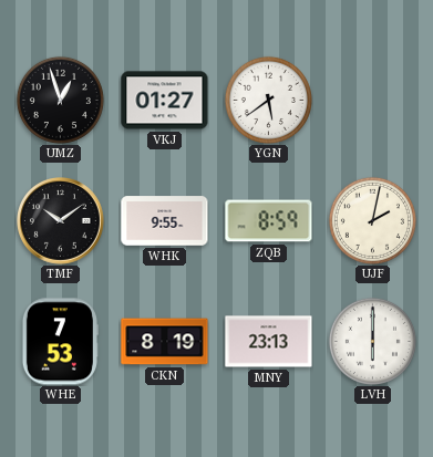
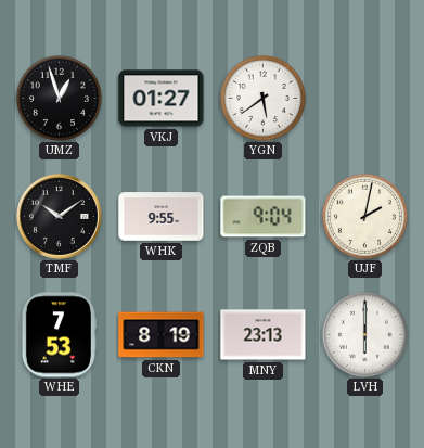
ZQB: 8:59 -> 9:04 (264, 217)
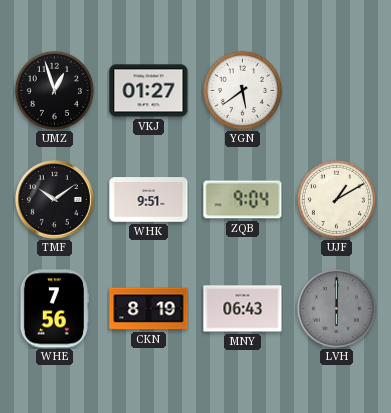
WHK: 9:55 -> 9:51 (149, 200)
UJF: 2:02 -> 1:10 (336, 199)
WHE: 7:53 -> 7:56 (54, 309)
MNY: 23:13 -> 06:43 (243, 309)
LVH dial: white -> grey (336, 308)
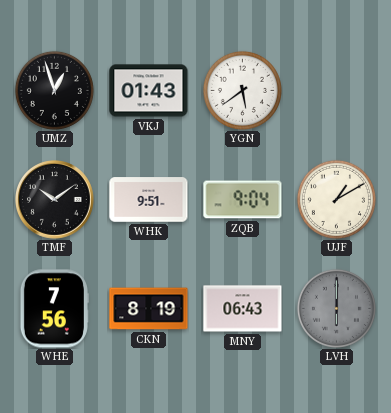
VKJ: 01:27 -> 01:43 (149, 91)
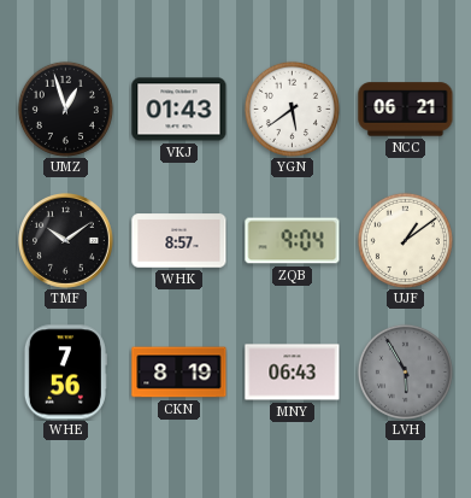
NCC: none -> 06:21 (406, 110)
WHK: 9:51 -> 8:57 (179, 241)
UJF: 1:10 -> 1:09 (405, 240)
LVH: 6:00 -> 5:55 (405, 371)
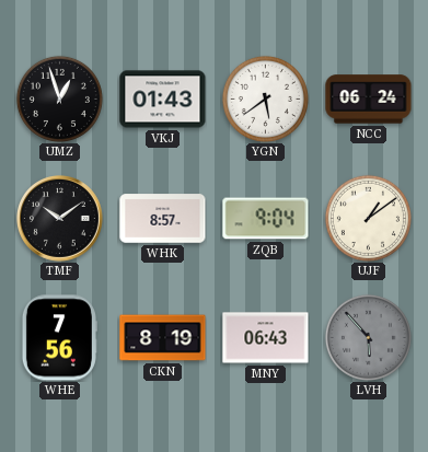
NCC: 06:21 -> 06:24 (369, 100)
LVH: 5:55 -> 5:53 (368, 337)
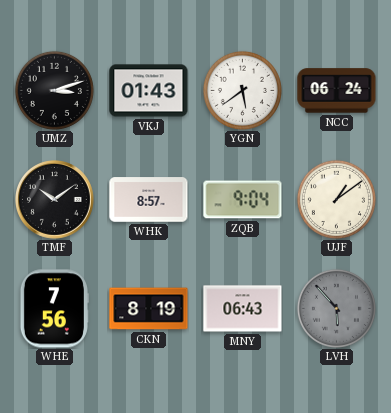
UMZ: 12:57 -> 3:12 (54, 90)
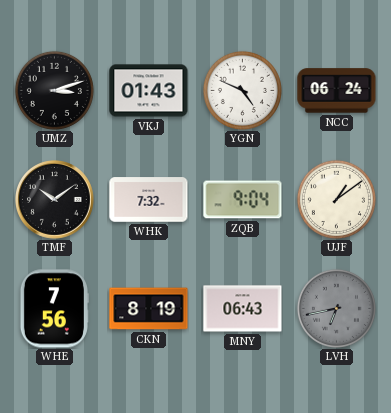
YGN: 5:39 -> 4:49 (242, 90)
WHK: 8:57 -> 7:32 (149, 200)
LVH: 5:53 -> 6:43 (336, 308)
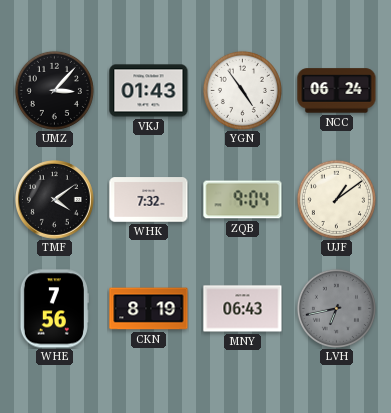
UMZ: 3:12 -> 3:07 (54, 90)
YGN: 4:49 -> 4:54 (242, 90)
TMF: 10:09 -> 4:09 (55, 200)
